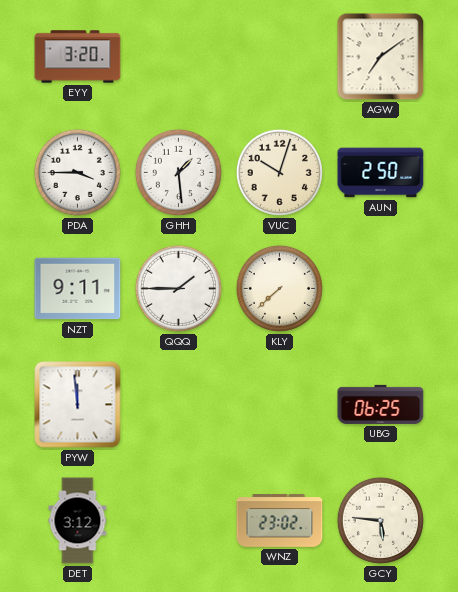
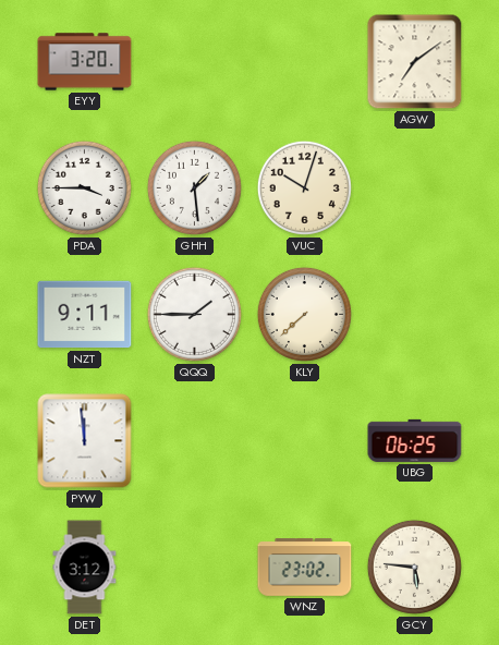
AUN: 2:50 -> none (381, 173)
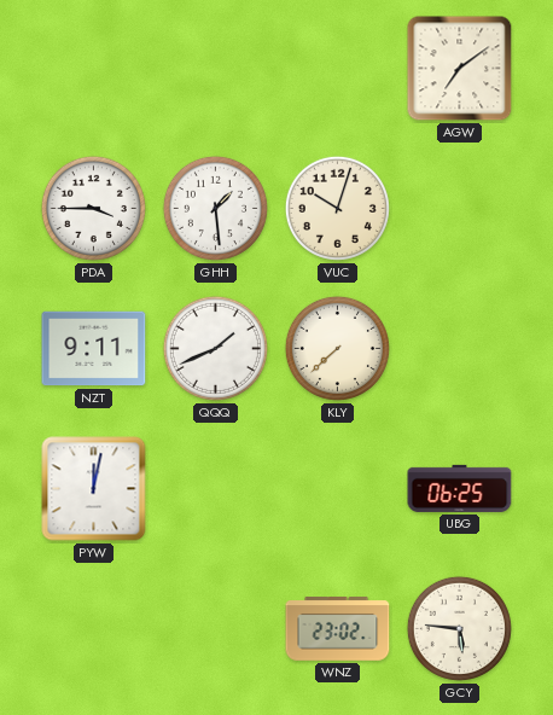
EYY: 3:20 -> none (85, 62)
QQQ: 1:45 -> 1:41 (215, 348)
PYW: 11:59 -> 12:02 (94, 489)
DET: 3:12 -> none (85, 568)
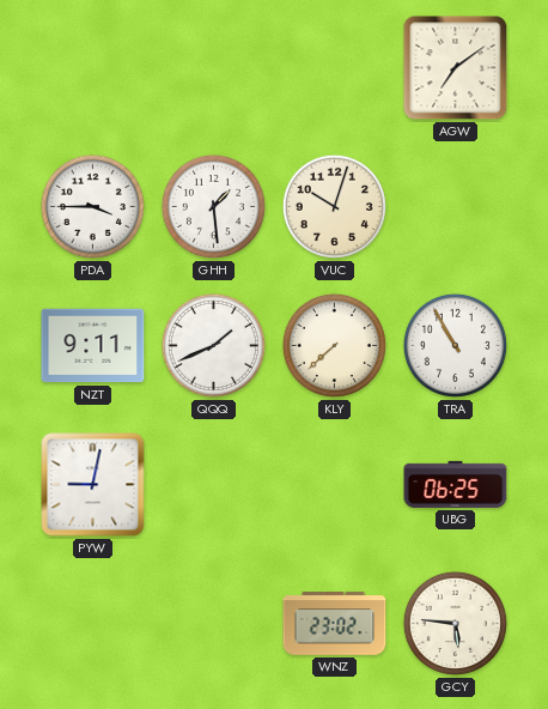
TRA: none -> 10:55 (455, 345)
PYW: 12:02 -> 9:02 (93, 485)
